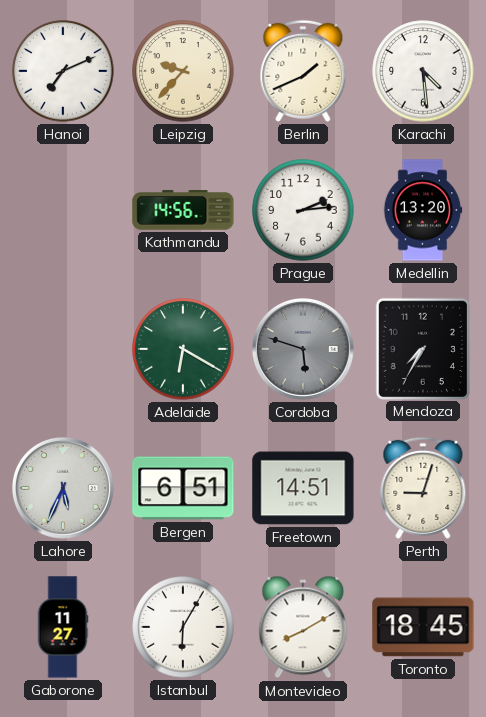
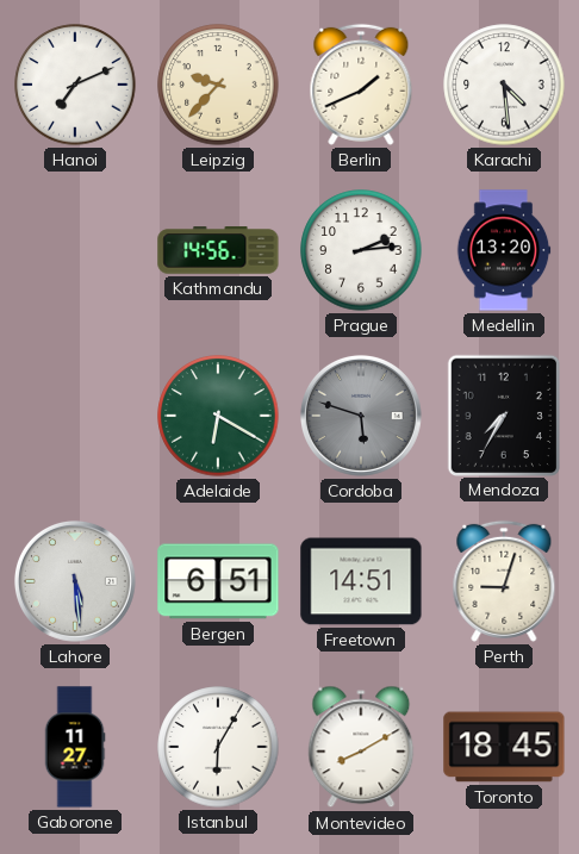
Lahore: 5:34 -> 5:29 (75, 581)
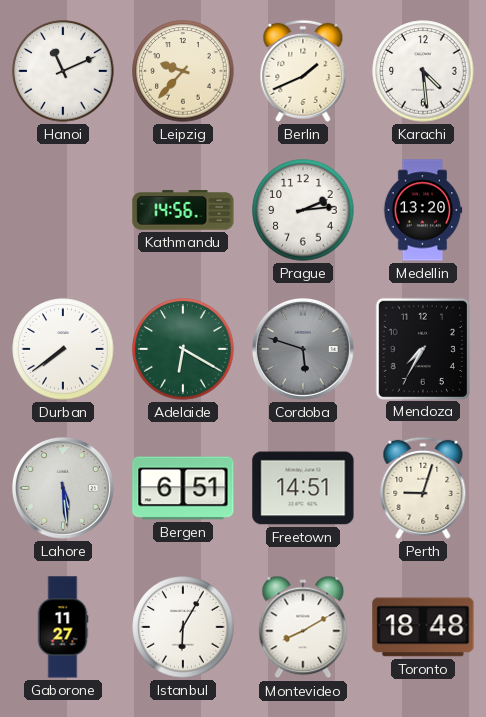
Hanoi: 7:11 -> 11:11 (63, 71)
Durban: none -> 7:39 (63, 349)
Toronto: 18:45 -> 18:48 (423, 627)
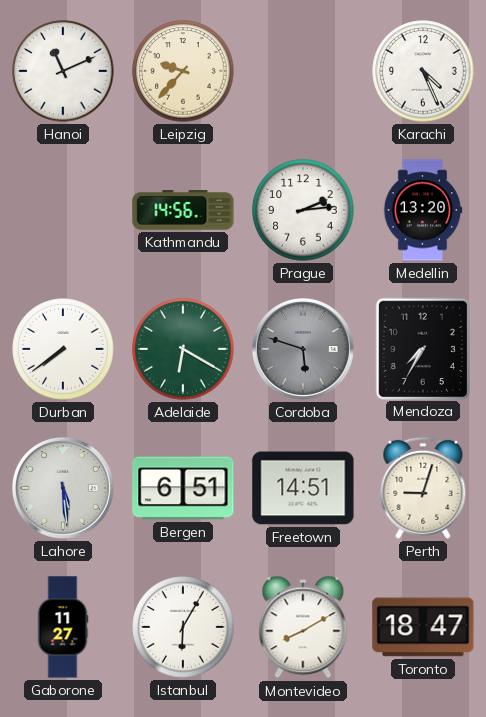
Berlin: 1:41 -> none (303, 71)
Karachi: 4:29 -> 4:26 (423, 71)
Toronto: 18:48 -> 18:47 (423, 627)
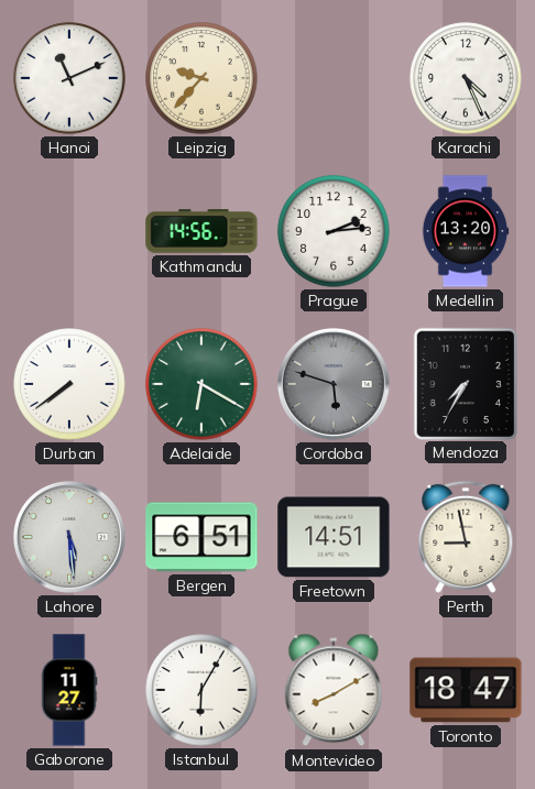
Perth: 9:03 -> 8:58 (466, 537)
